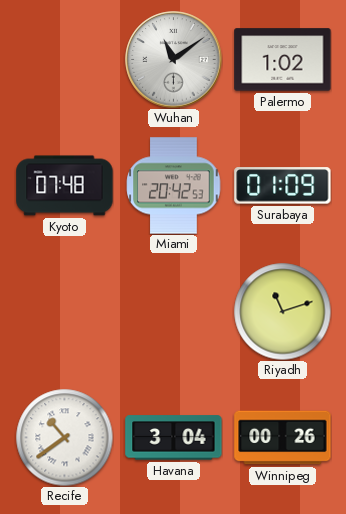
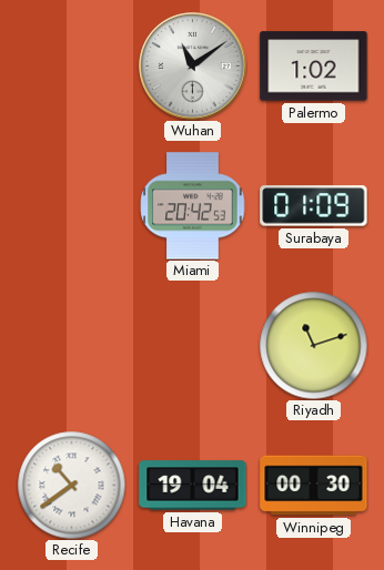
Kyoto: 07:48 -> none (65, 186)
Havana: 3:04 -> 19:04 (193, 486)
Winnipeg: 00:26 -> 00:30 (314, 486)
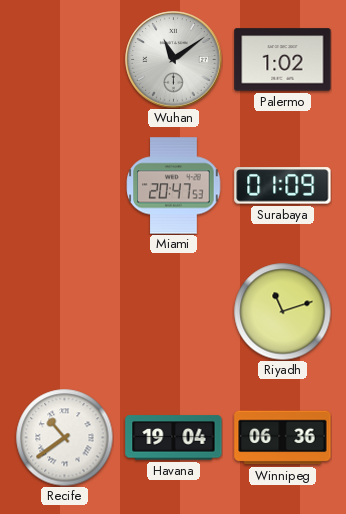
Miami: 20:42 -> 20:47 (174, 186)
Winnipeg: 00:30 -> 06:36 (283, 438)
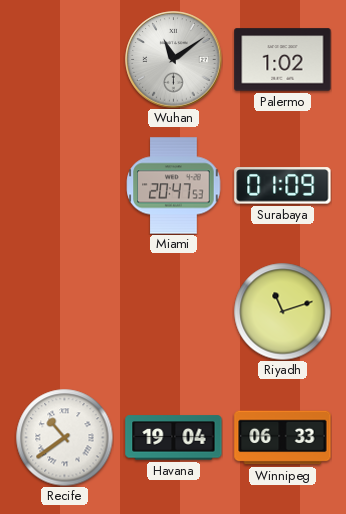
Winnipeg: 06:36 -> 06:33 (283, 438)
